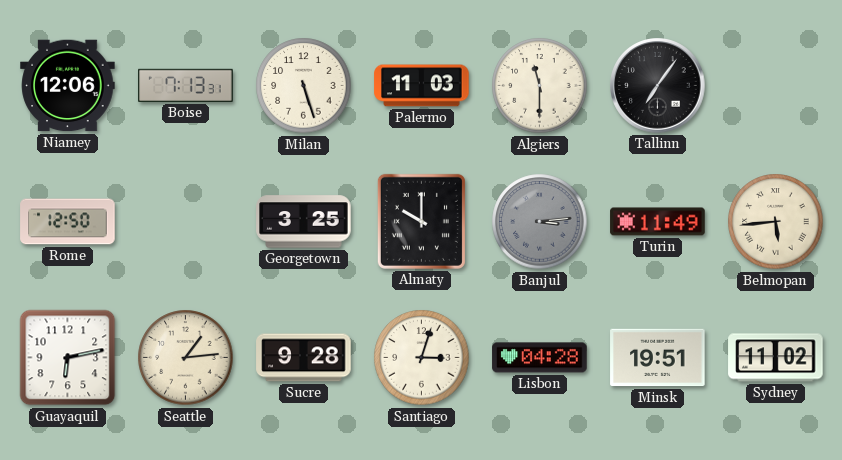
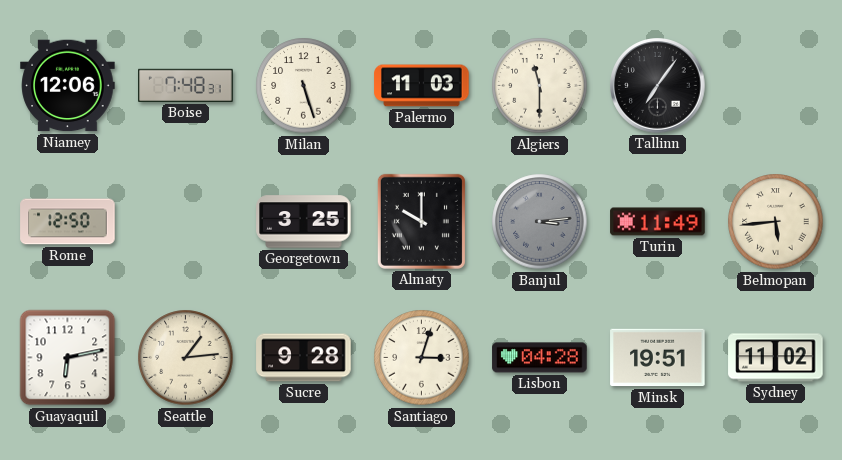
Boise: 7:13 -> 7:48 (186, 85)
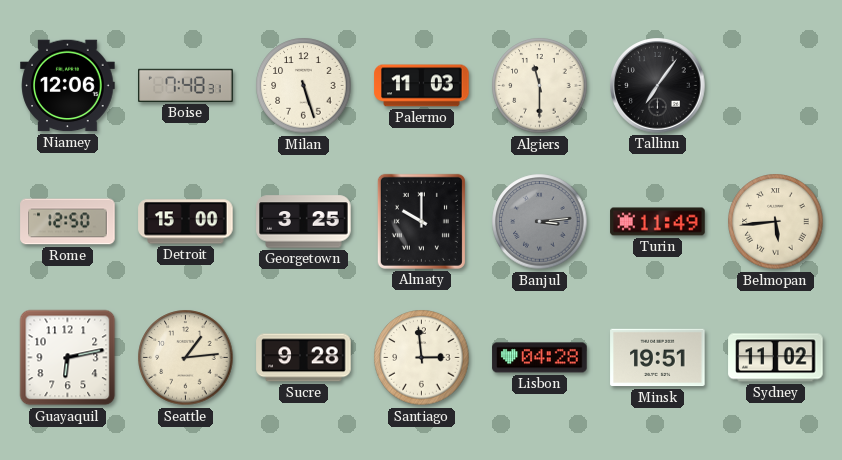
Detroit: none -> 15:00 (186, 222)
Santiago: 3:03 -> 2:59 (422, 358)
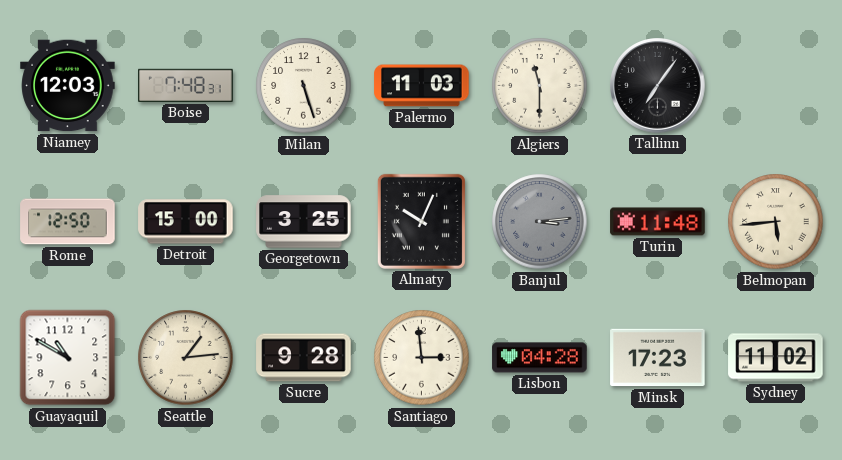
Niamey: 12:06 -> 12:03 (68, 86)
Almaty: 10:00 -> 10:04 (421, 221)
Turin: 11:49 -> 11:48 (658, 222)
Guayaquil: 6:13 -> 10:50 (68, 358)
Minsk: 19:51 -> 17:23 (658, 358)
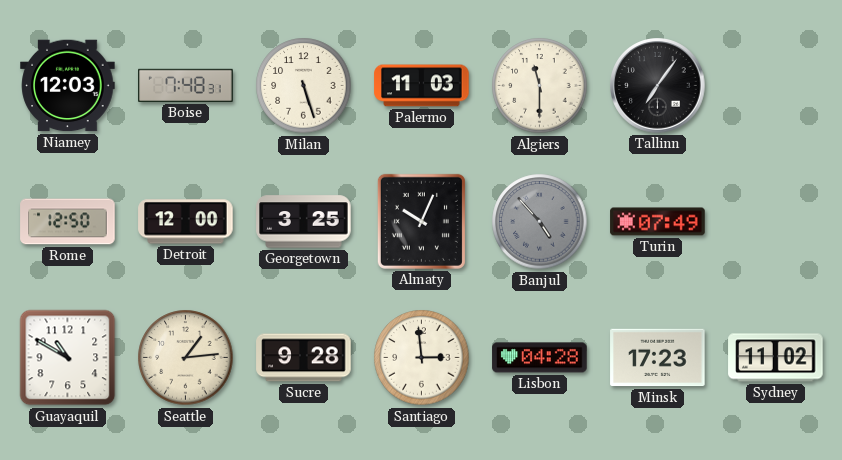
Detroit: 15:00 -> 12:00 (186, 222)
Banjul: 3:14 -> 4:53 (540, 222)
Turin: 11:48 -> 07:49 (658, 222)
Belmopan: 5:44 -> none (776, 222)
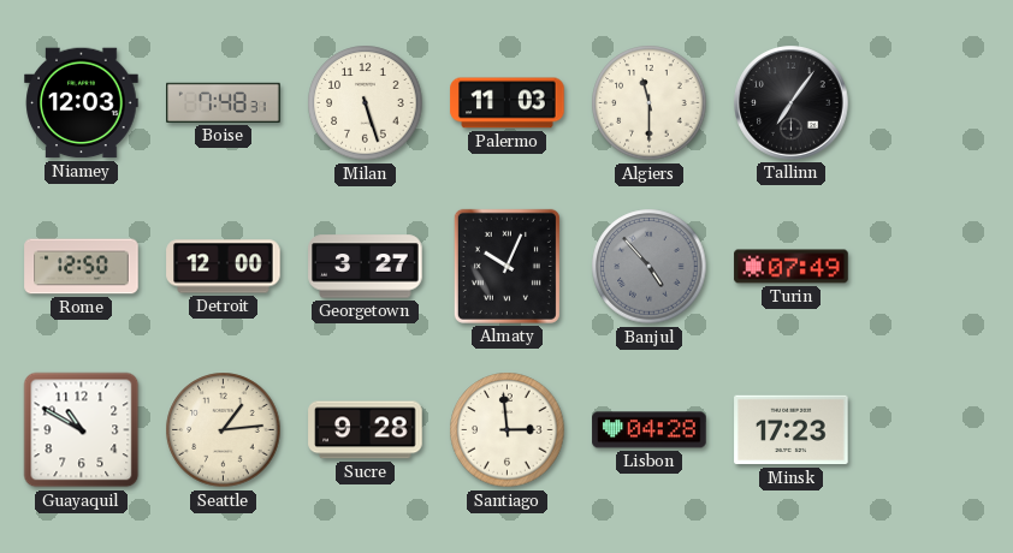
Georgetown: 3:25 -> 3:27 (366, 267)
Sydney: 11:02 -> none (776, 358)
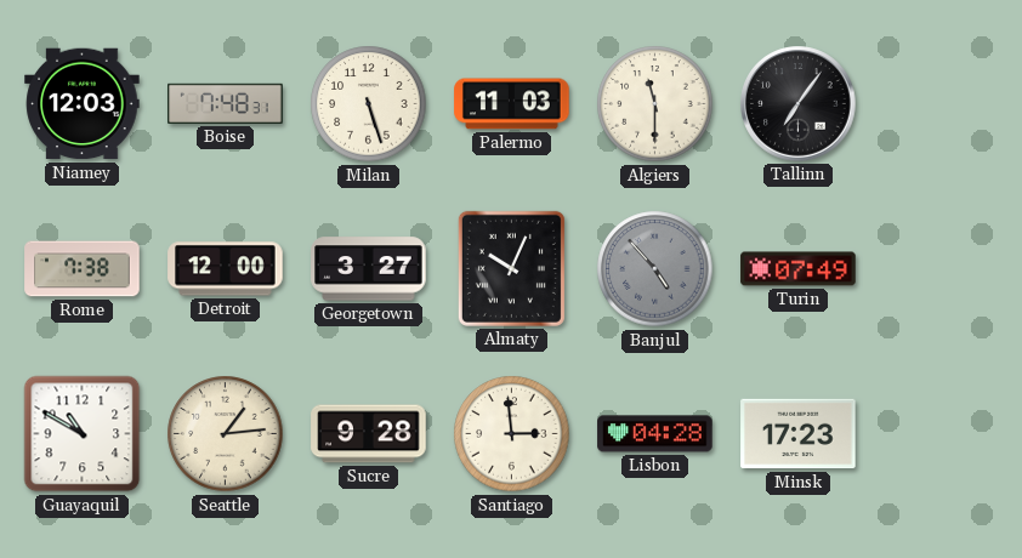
Rome: 12:50 -> 7:38 (83, 269)
